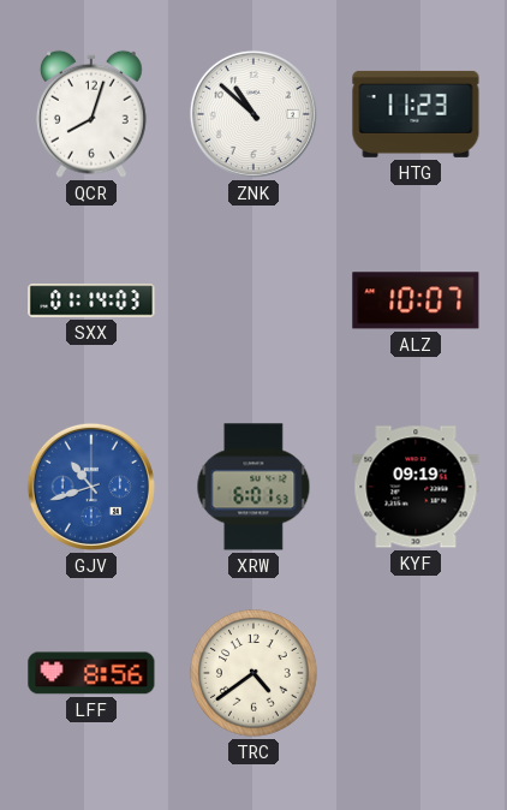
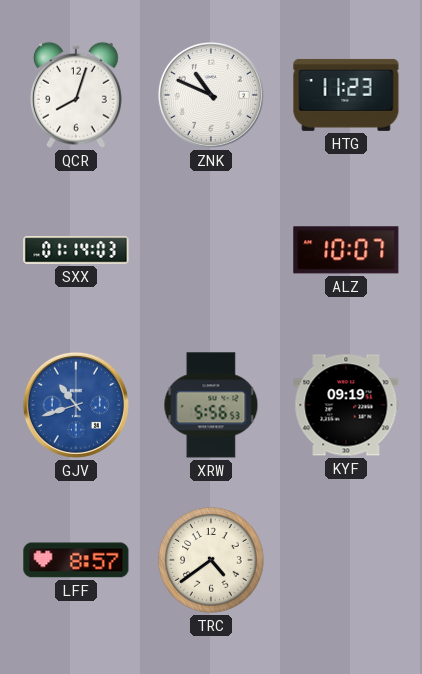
ZNK: 10:52 -> 10:49 (211, 95)
XRW: 6:01 -> 5:56 (211, 405)
LFF: 8:56 -> 8:57 (76, 560)
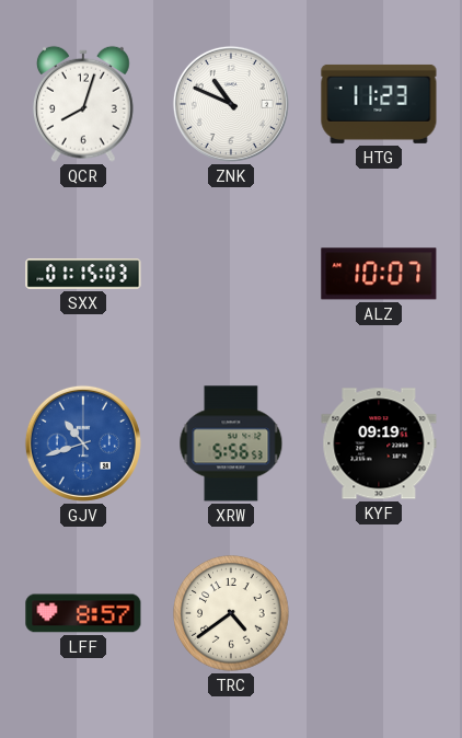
SXX: 01:14 -> 01:15 (83, 274)
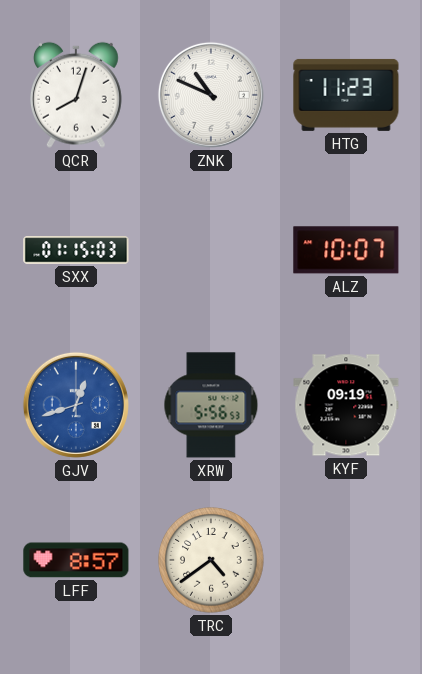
GJV: 10:42 -> 12:42 (76, 405)
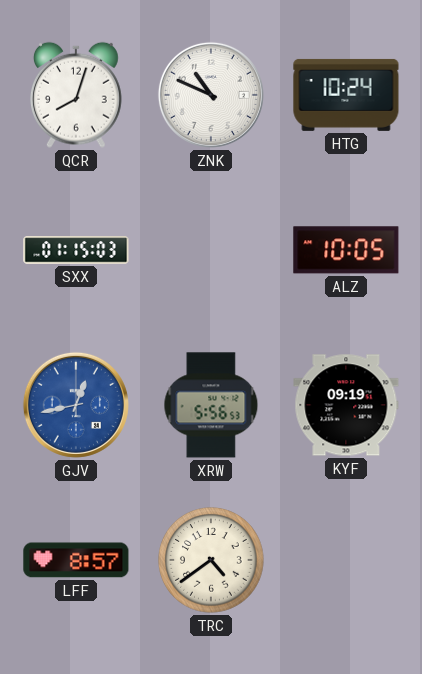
HTG: 11:23 -> 10:24 (346, 95)
ALZ: 10:07 -> 10:05 (346, 250)
GJV: 12:42 -> 12:43 (76, 405)
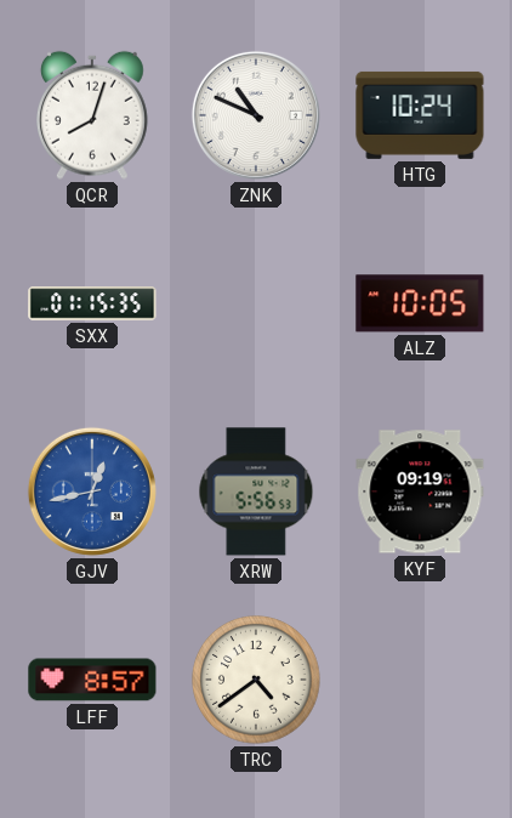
SXX: 01:15:03 -> 01:15:35 (92, 303)
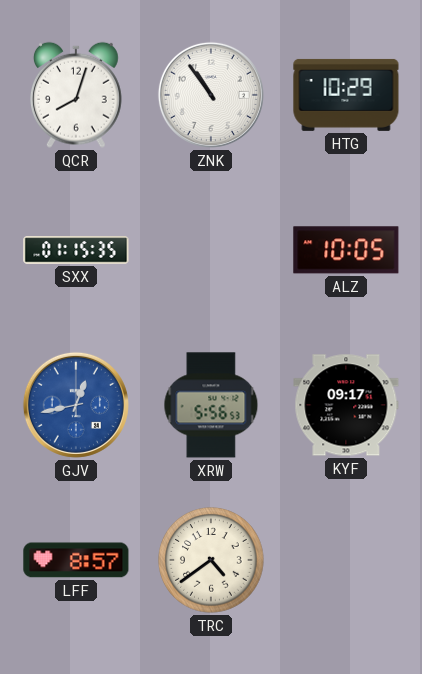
ZNK: 10:49 -> 10:54 (211, 95)
HTG: 10:24 -> 10:29 (346, 95)
KYF: 09:19 -> 09:17 (346, 405)
